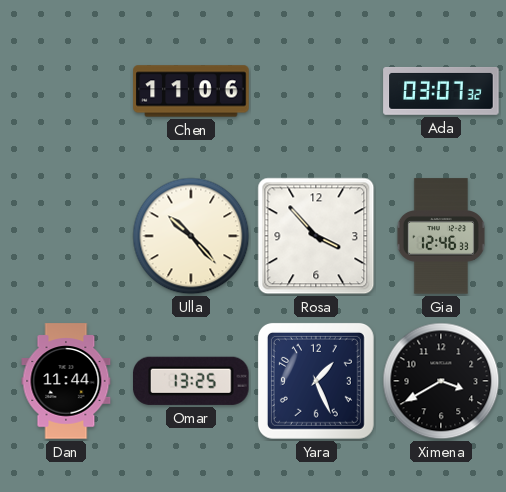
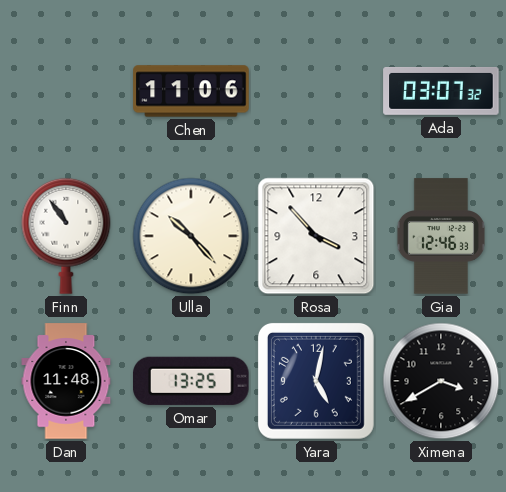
Finn: none -> 10:54 (66, 236)
Dan: 11:44 -> 11:48 (66, 381)
Yara: 1:26 -> 5:02 (316, 381)
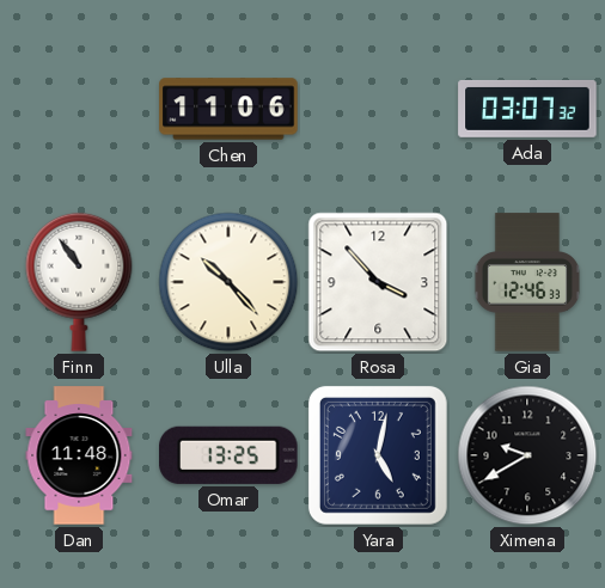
Ximena: 3:40 -> 9:40 (527, 455)
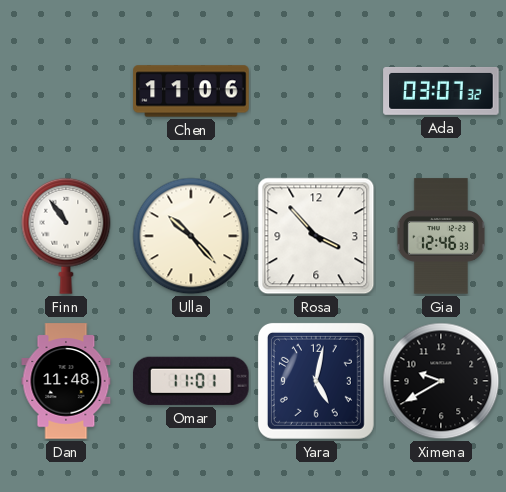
Omar: 13:25 -> 11:01 (191, 381)
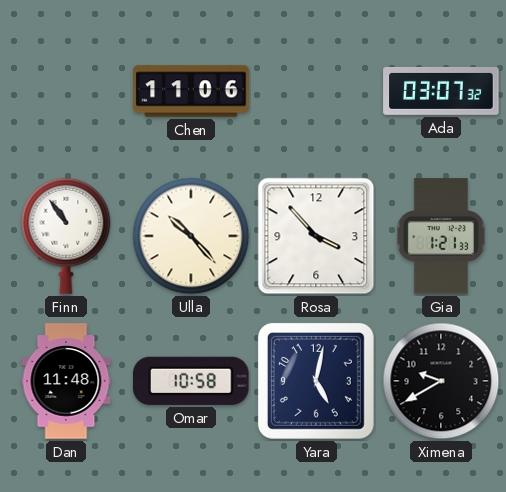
Gia: 12:46 -> 1:21 (441, 236)
Omar: 11:01 -> 10:58 (191, 381)
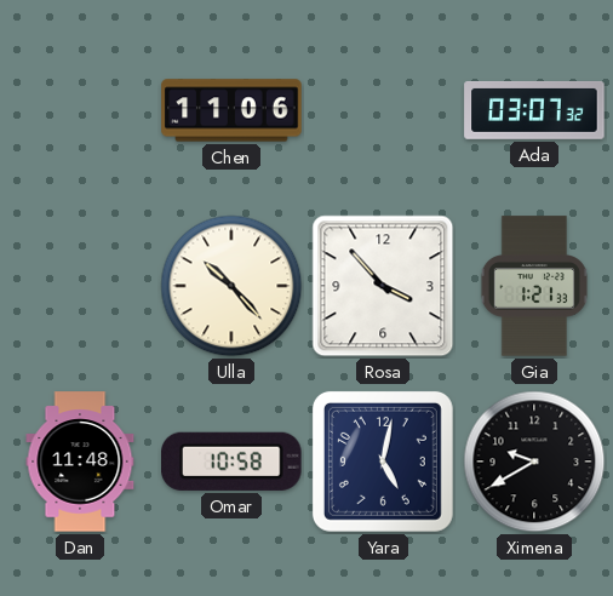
Finn: 10:54 -> none (66, 236)
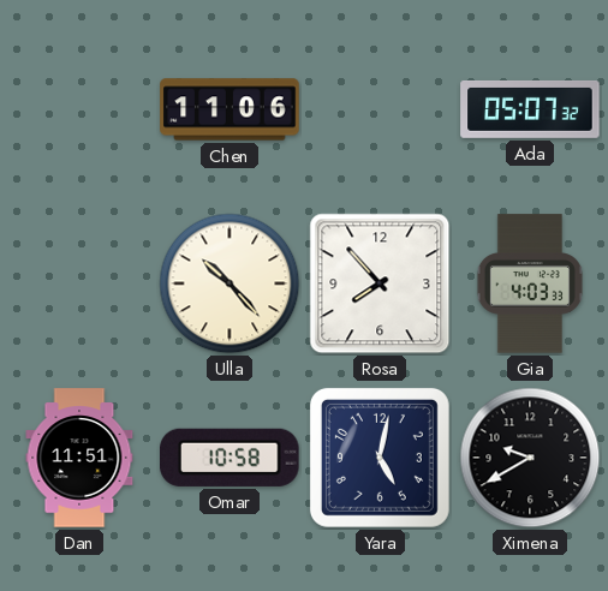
Ada: 03:07 -> 05:07 (530, 109)
Rosa: 3:53 -> 7:53 (380, 283)
Gia: 1:21 -> 4:03 (530, 283)
Dan: 11:48 -> 11:51 (79, 458)
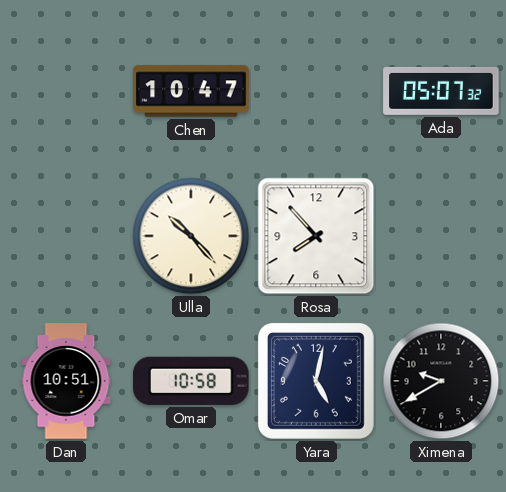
Chen: 11:06 -> 10:47 (191, 91)
Gia: 4:03 -> none (530, 283)
Dan: 11:51 -> 10:51 (66, 381)
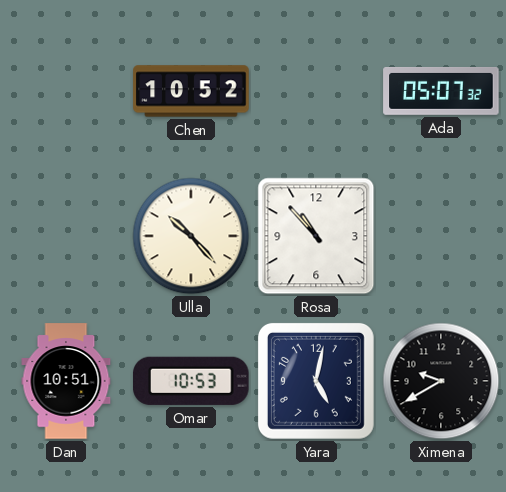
Chen: 10:47 -> 10:52 (191, 91)
Rosa: 7:53 -> 10:53 (316, 236)
Omar: 10:58 -> 10:53 (191, 381)
